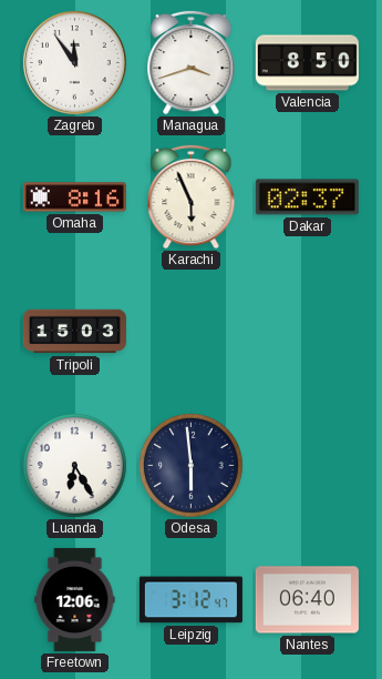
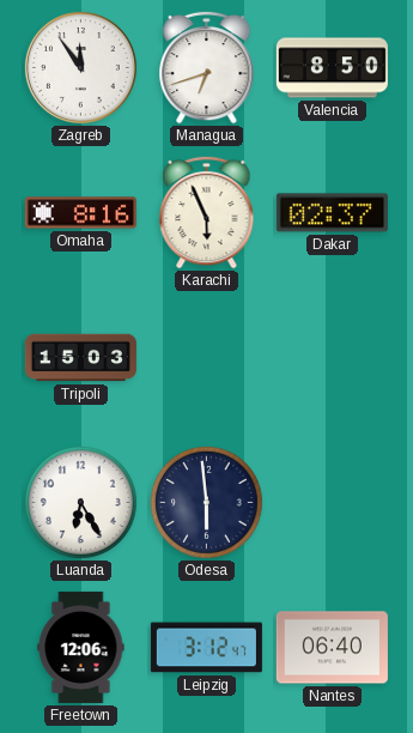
Managua: 3:42 -> 6:42 (207, 67)
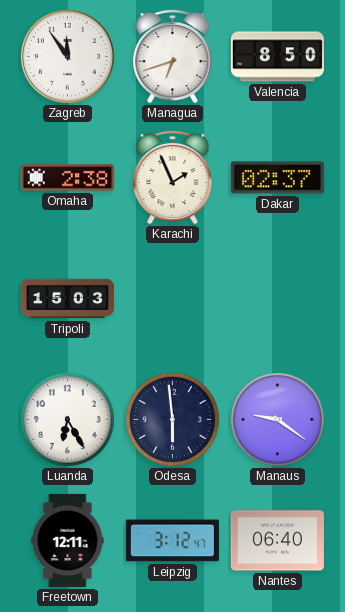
Omaha: 8:16 -> 2:38 (67, 178)
Karachi: 5:56 -> 1:56 (173, 177)
Manaus: none -> 9:21 (278, 420)
Freetown: 12:06 -> 12:11 (68, 540)
